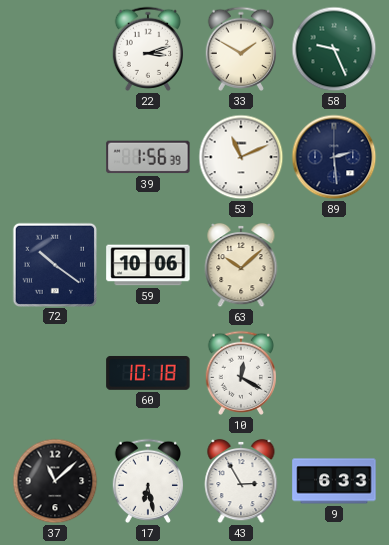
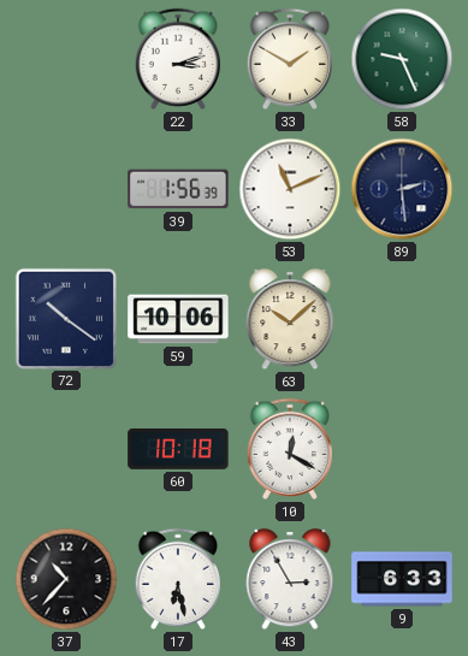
37: 11:08 -> 10:37 (66, 579)
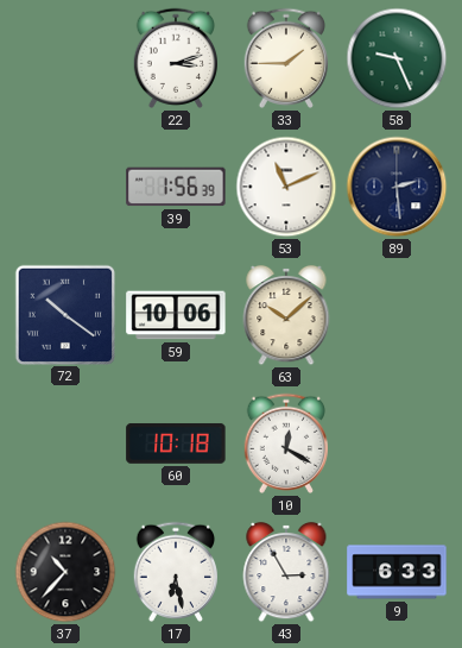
33: 1:50 -> 1:45 (286, 58)
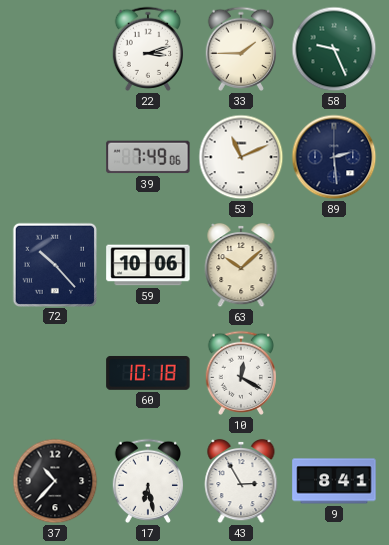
39: 1:56 -> 7:49 (148, 157)
72: 10:21 -> 10:23 (54, 264)
9: 6:33 -> 8:41 (334, 481)
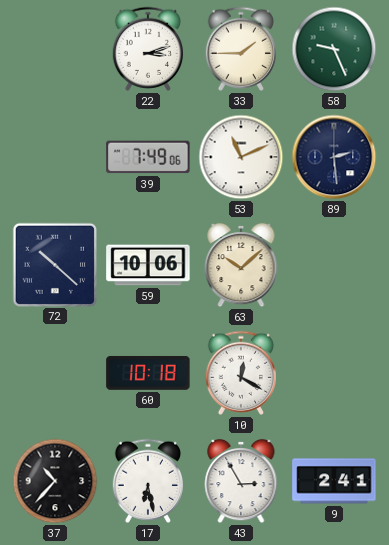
72: 10:23 -> 10:22 (54, 264)
9: 8:41 -> 2:41 (334, 481)
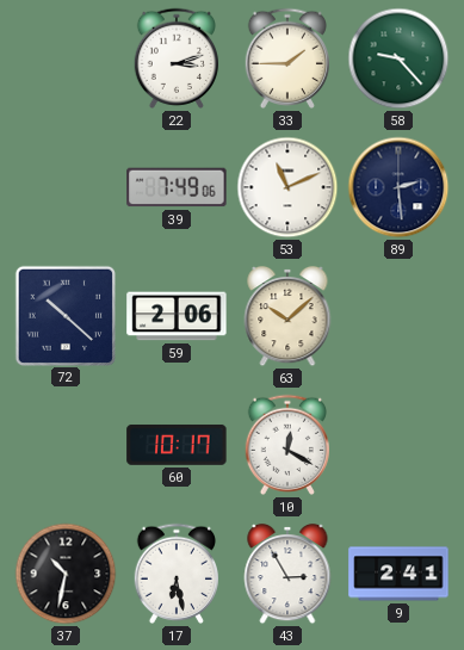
58: 9:26 -> 9:23 (398, 58)
59: 10:06 -> 2:06 (177, 316)
60: 10:18 -> 10:17 (177, 445)
37: 10:37 -> 10:32 (66, 574)
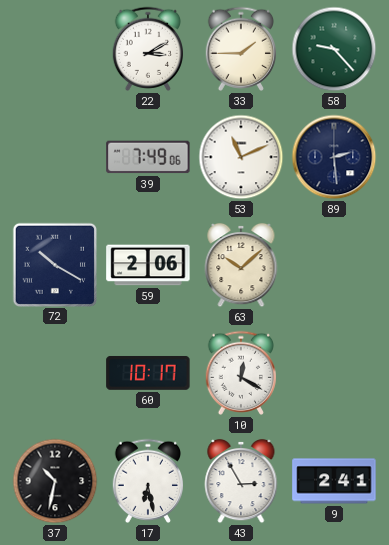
22: 3:12 -> 3:10 (148, 49)
72: 10:22 -> 10:20 (54, 264)
